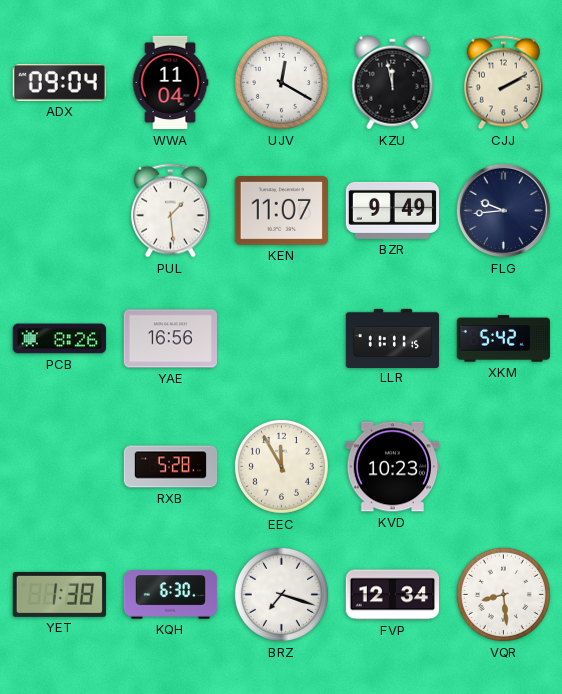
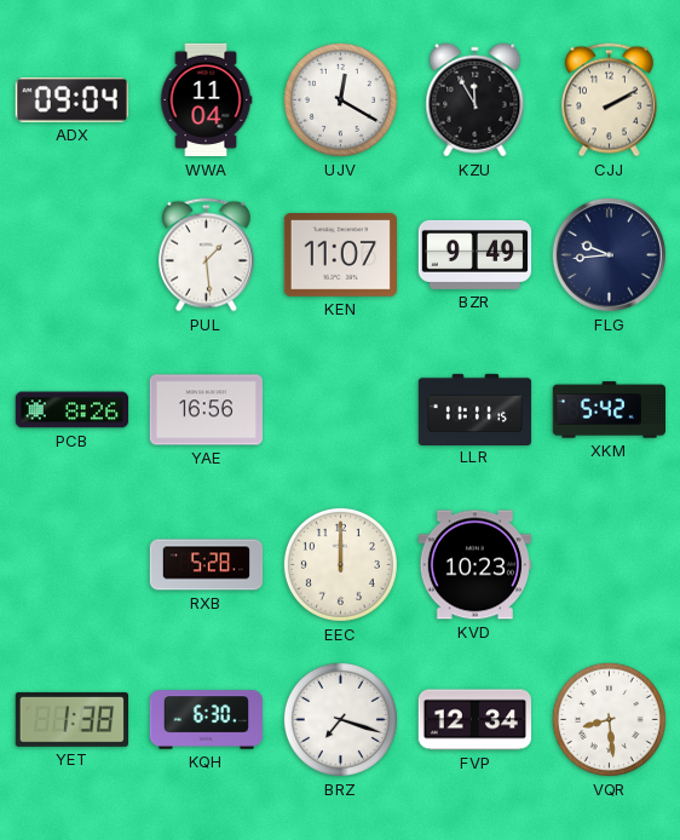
KZU: 11:58 -> 11:55 (476, 100)
EEC: 11:55 -> 12:00 (340, 564)
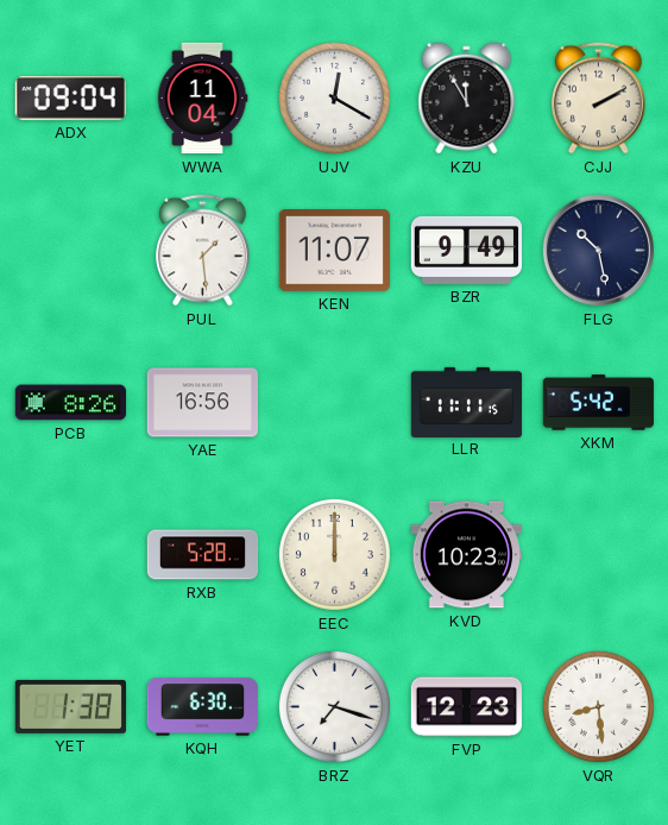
FLG: 9:44 -> 10:28 (598, 250)
FVP: 12:34 -> 12:23 (466, 707)
